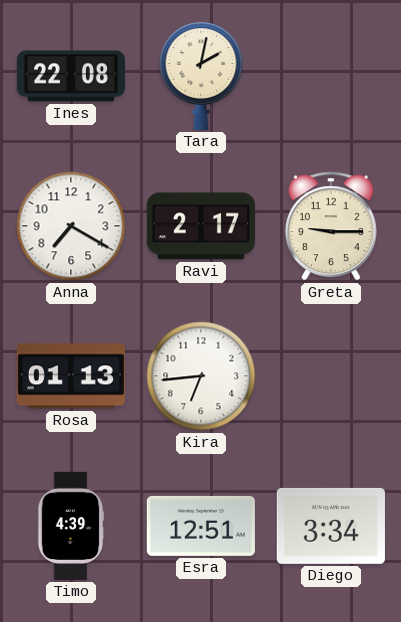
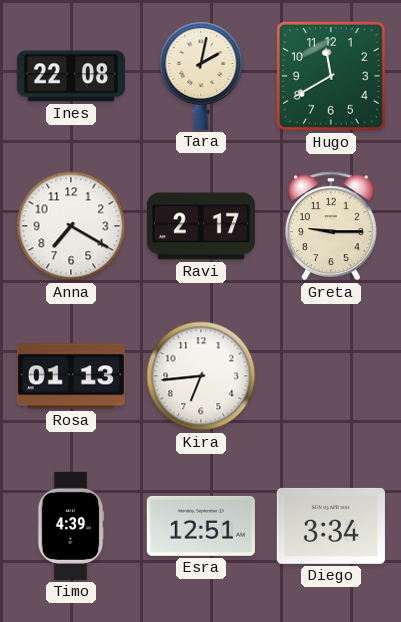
Hugo: none -> 11:40 (331, 76)
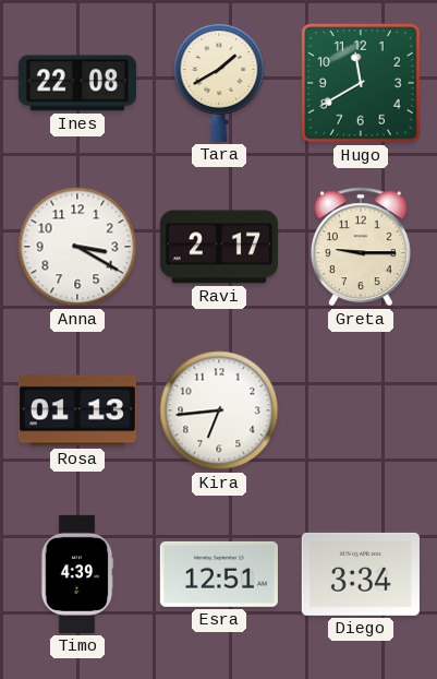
Tara: 2:02 -> 1:40 (219, 83)
Anna: 7:20 -> 3:20 (77, 247)
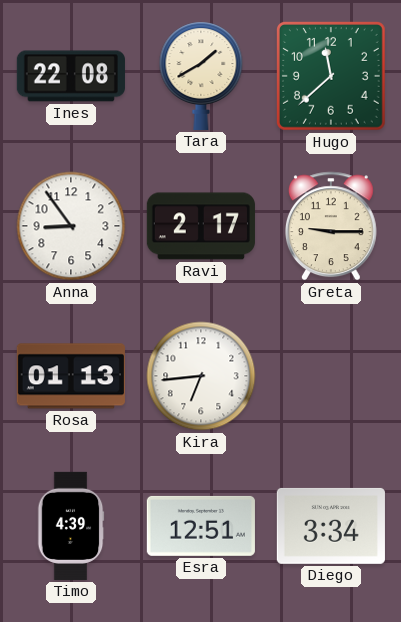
Hugo: 11:40 -> 11:38 (331, 76)
Anna: 3:20 -> 8:54 (71, 226)
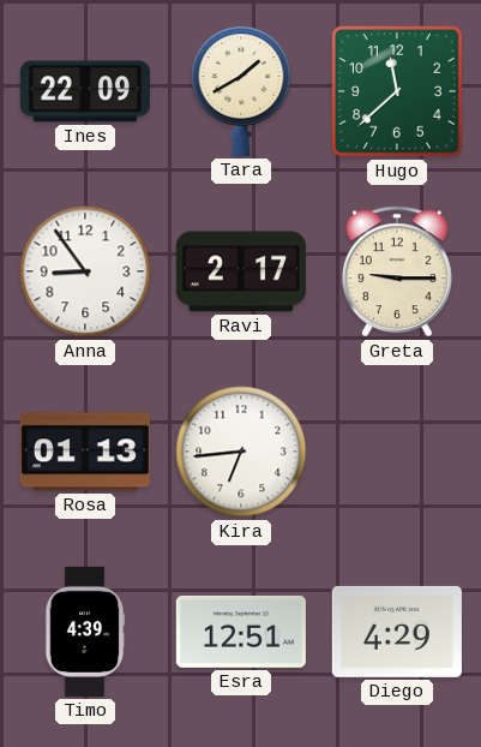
Ines: 22:08 -> 22:09 (85, 91)
Diego: 3:34 -> 4:29 (397, 632)
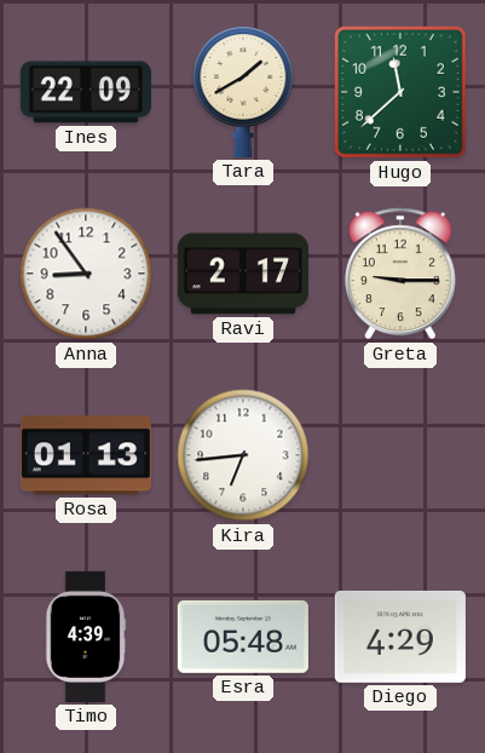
Esra: 12:51 -> 05:48 (243, 637)
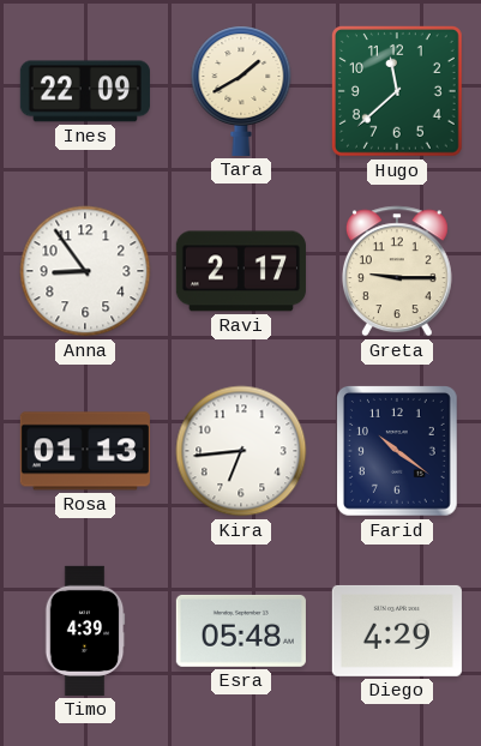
Farid: none -> 10:21 (397, 452)
